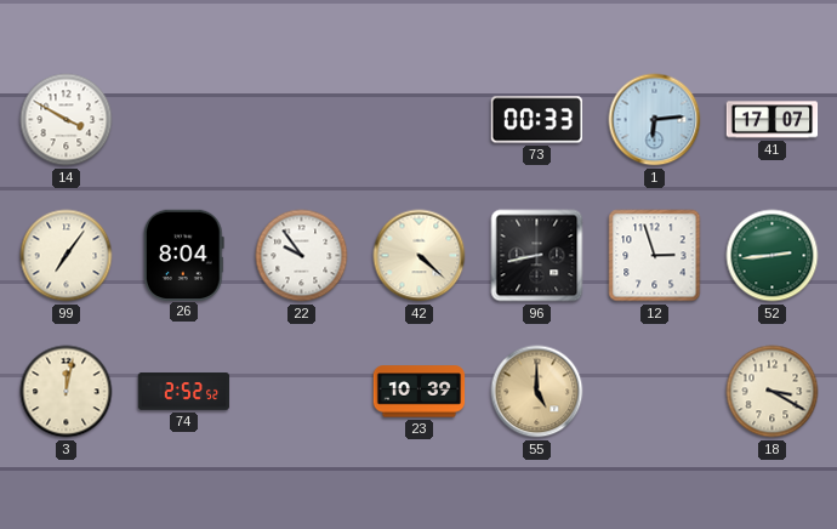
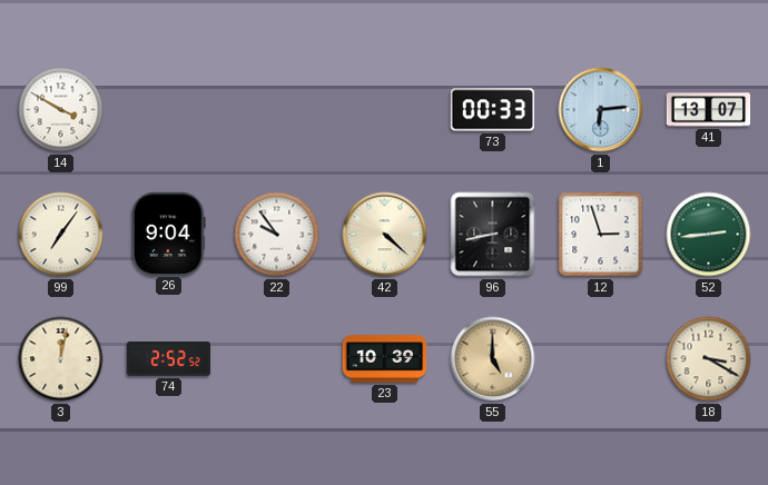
41: 17:07 -> 13:07 (709, 110)
26: 8:04 -> 9:04 (168, 234)
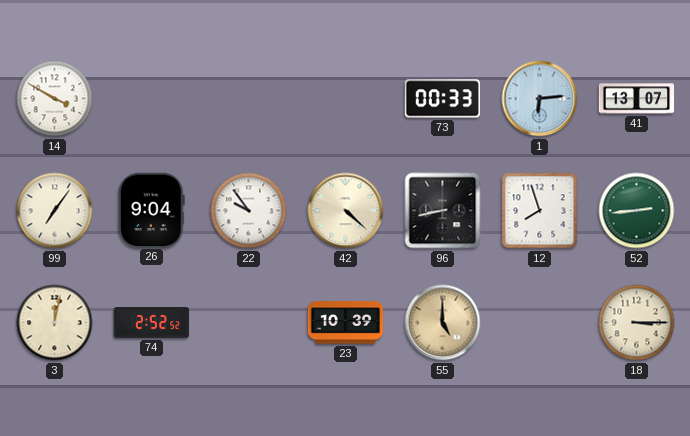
12: 2:57 -> 7:57 (540, 211)
18: 3:20 -> 3:15 (637, 323)
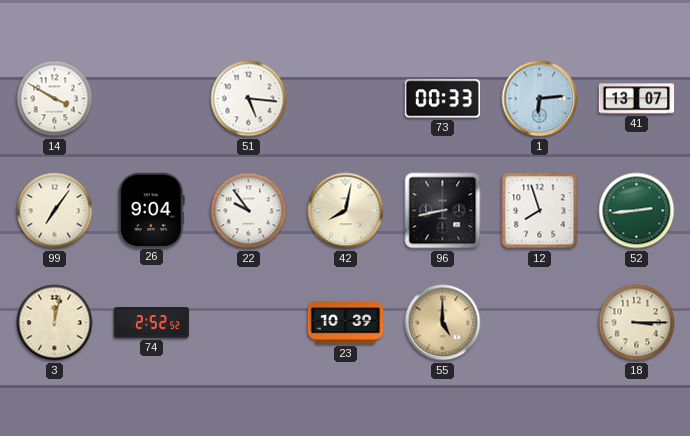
51: none -> 5:16 (249, 99)
42: 4:22 -> 8:02 (346, 211)
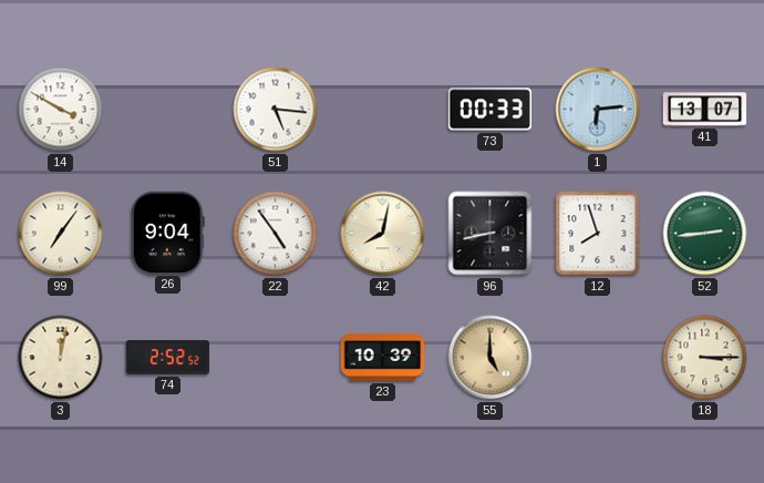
22: 9:54 -> 4:54 (276, 234)
